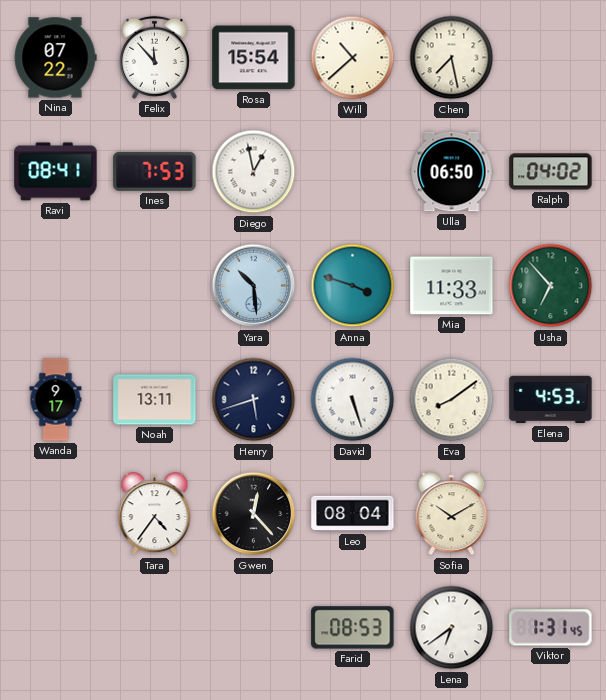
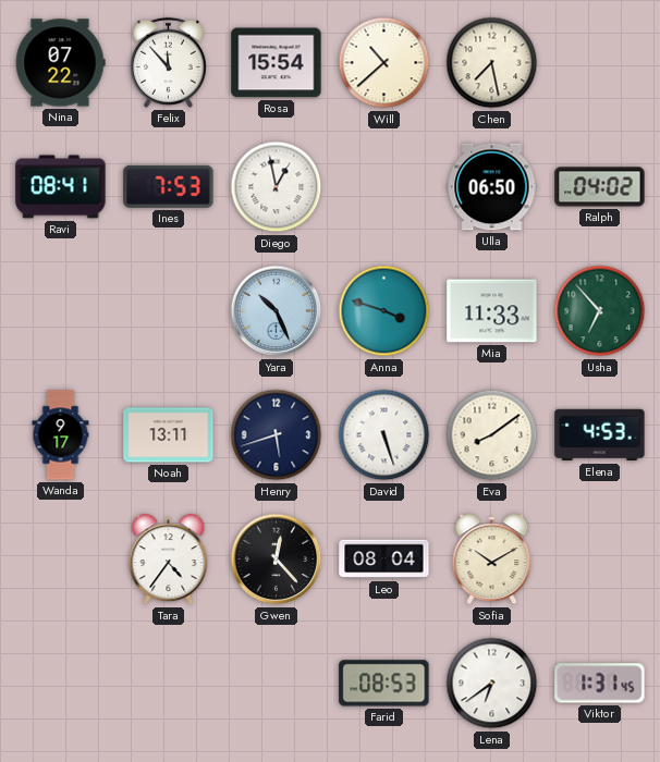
Yara: 10:29 -> 10:26 (277, 311)
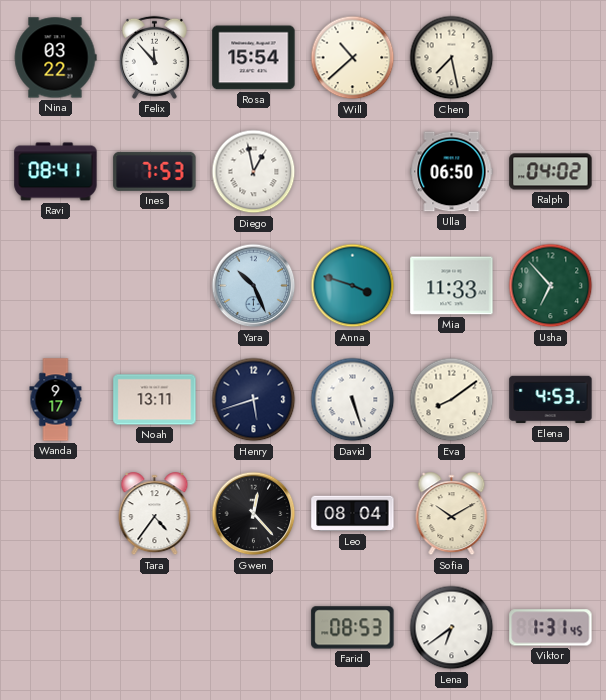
Nina: 07:22 -> 03:22 (55, 58)
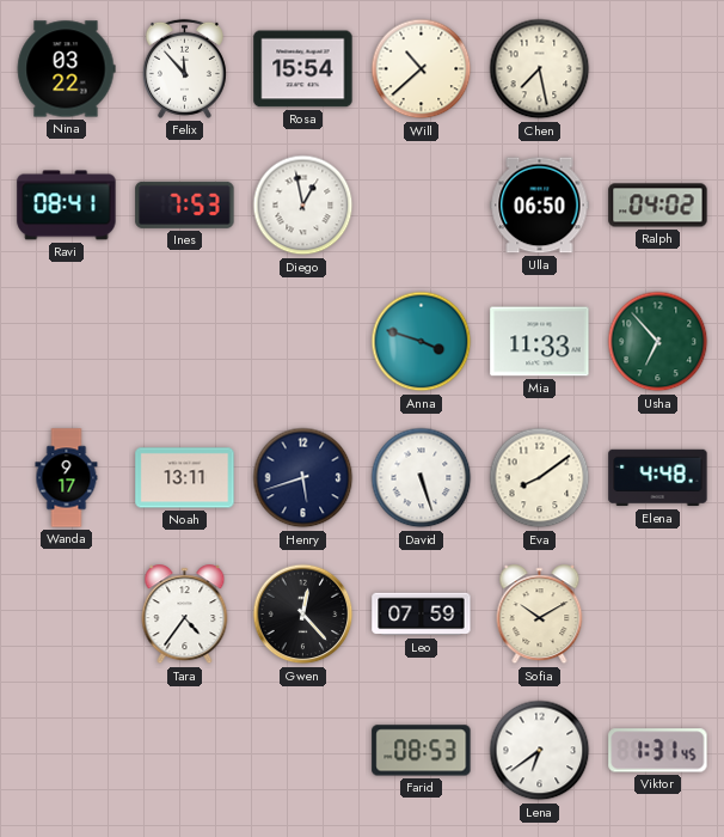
Yara: 10:26 -> none (254, 286)
Elena: 4:53 -> 4:48 (658, 478)
Leo: 08:04 -> 07:59 (422, 615)
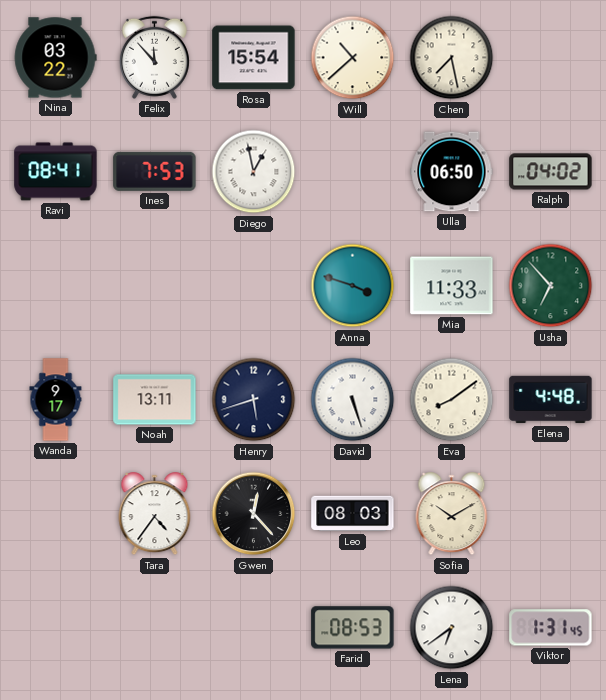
Leo: 07:59 -> 08:03 (353, 514)
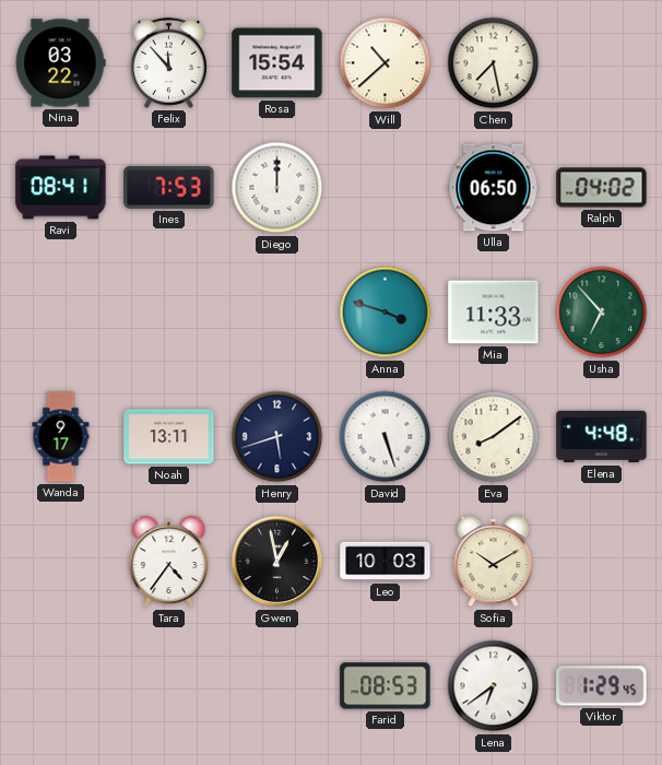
Diego: 12:58 -> 12:00 (277, 188)
Gwen: 12:23 -> 12:58 (277, 562)
Leo: 08:03 -> 10:03 (386, 562)
Viktor: 1:31 -> 1:29 (602, 686)
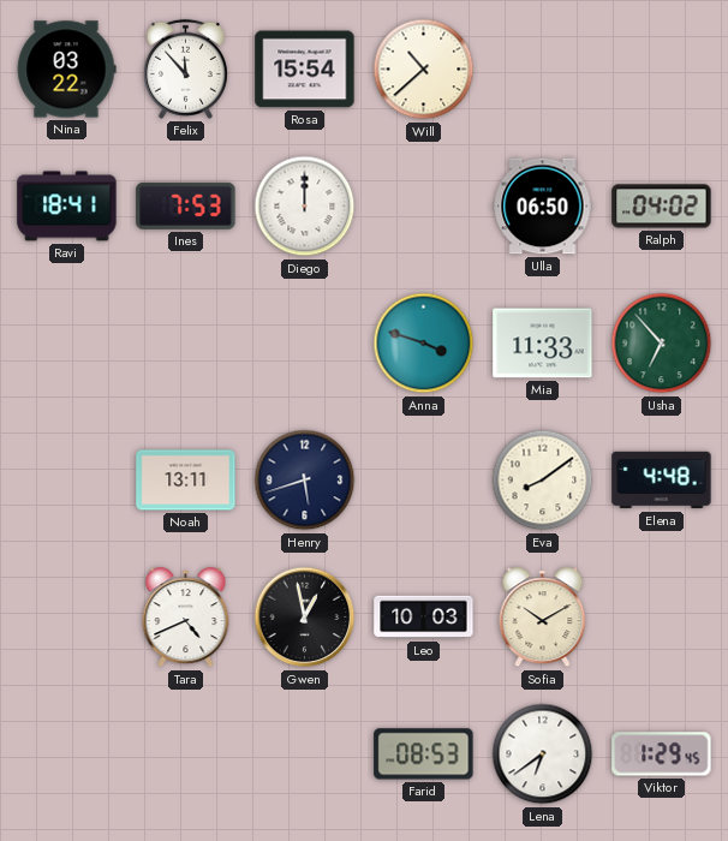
Chen: 7:28 -> none (494, 63)
Ravi: 08:41 -> 18:41 (67, 207)
Wanda: 9:17 -> none (61, 437)
David: 5:27 -> none (386, 437)
Tara: 4:36 -> 4:41 (186, 618)
